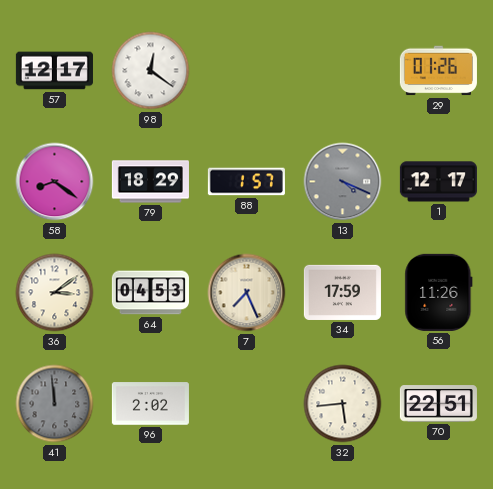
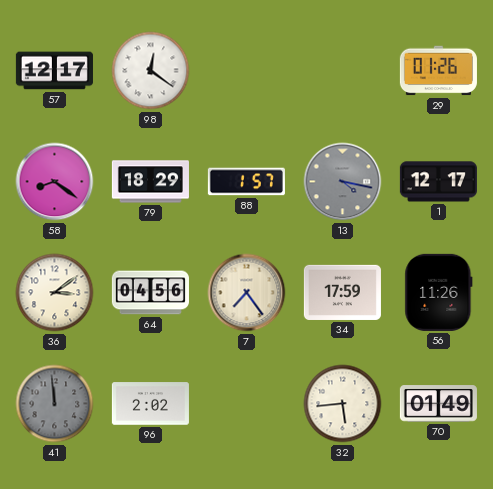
13: 4:19 -> 4:17 (343, 182)
64: 04:53 -> 04:56 (150, 293)
7: 7:26 -> 7:24 (247, 293)
70: 22:51 -> 01:49 (438, 404)
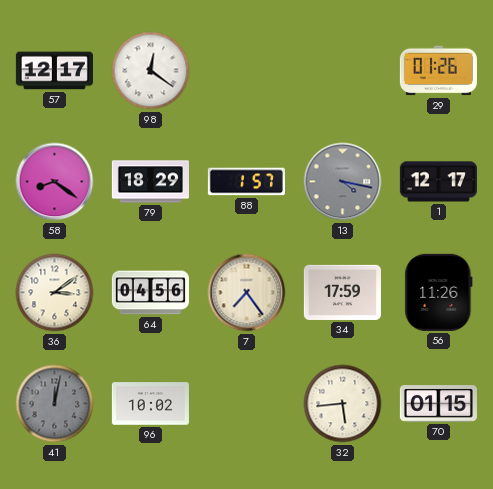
41: 11:59 -> 12:02 (55, 404)
96: 2:02 -> 10:02 (150, 404)
70: 01:49 -> 01:15 (438, 404)
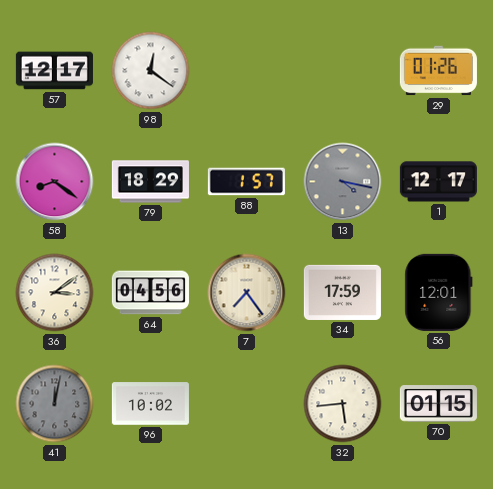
56: 11:26 -> 12:01 (439, 292)
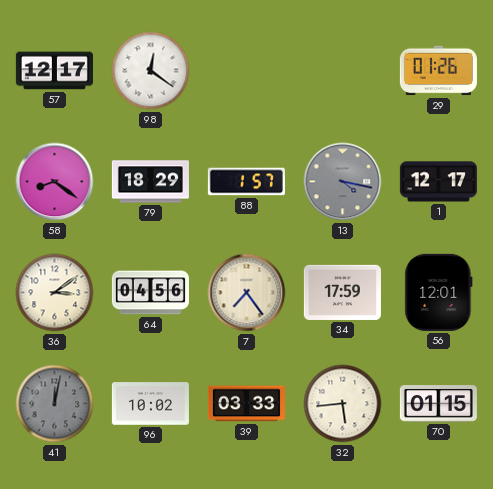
39: none -> 03:33 (246, 404)
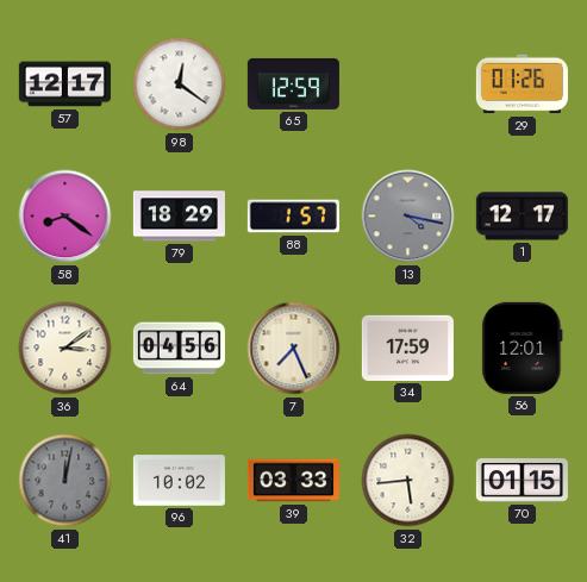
65: none -> 12:59 (293, 83)
7: 7:24 -> 7:26 (294, 349)
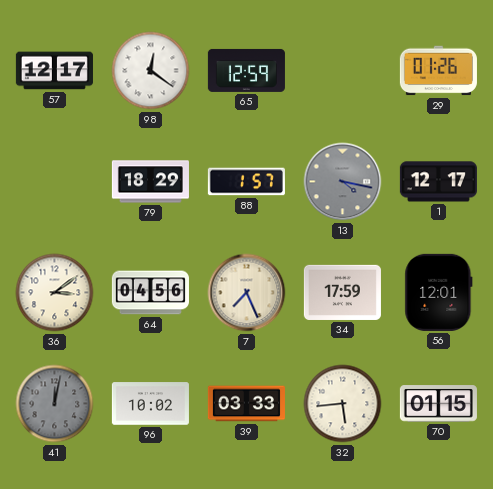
58: 8:21 -> none (65, 217)
